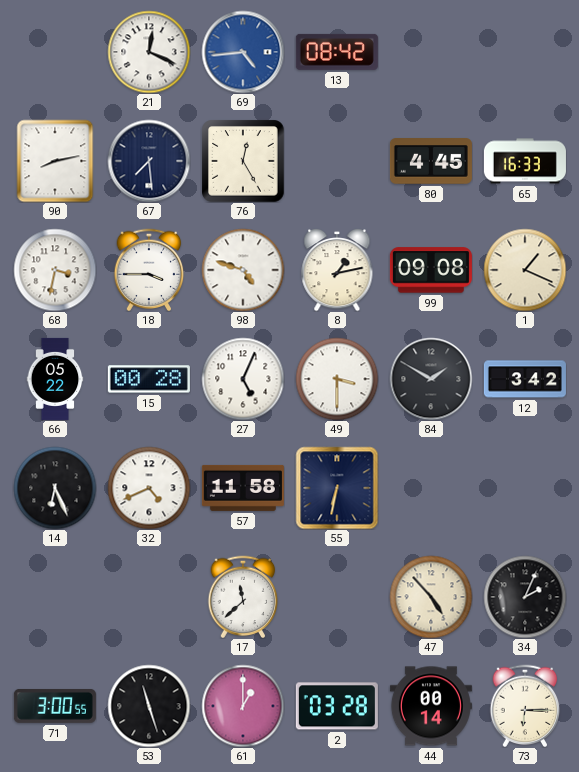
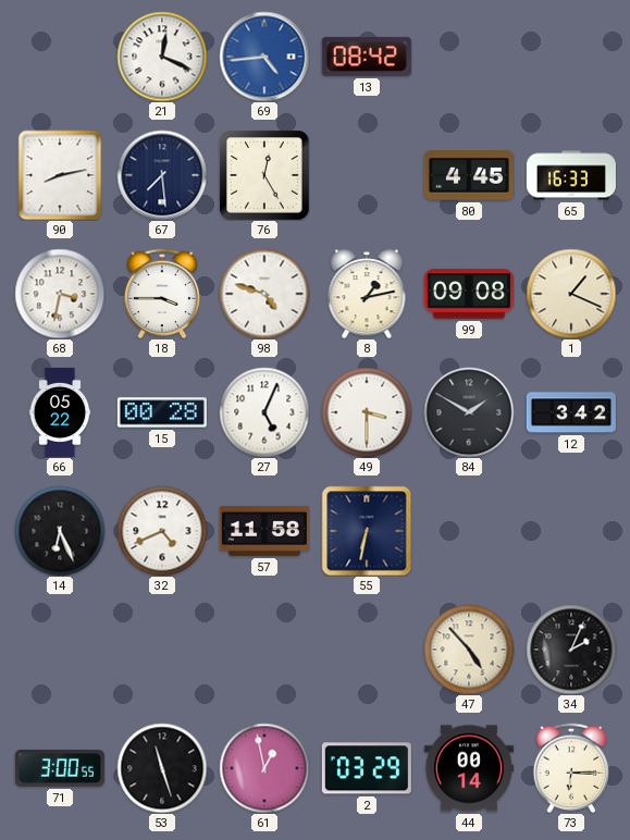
17: 11:38 -> none (243, 597)
61: 1:00 -> 12:58 (264, 768)
2: 03:28 -> 03:29 (367, 768)
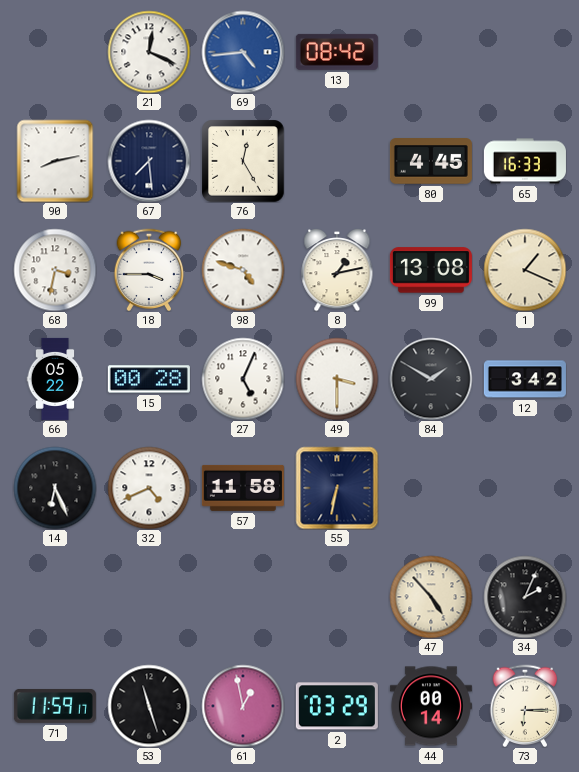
99: 09:08 -> 13:08 (431, 270)
71: 3:00 -> 11:59 (55, 706)
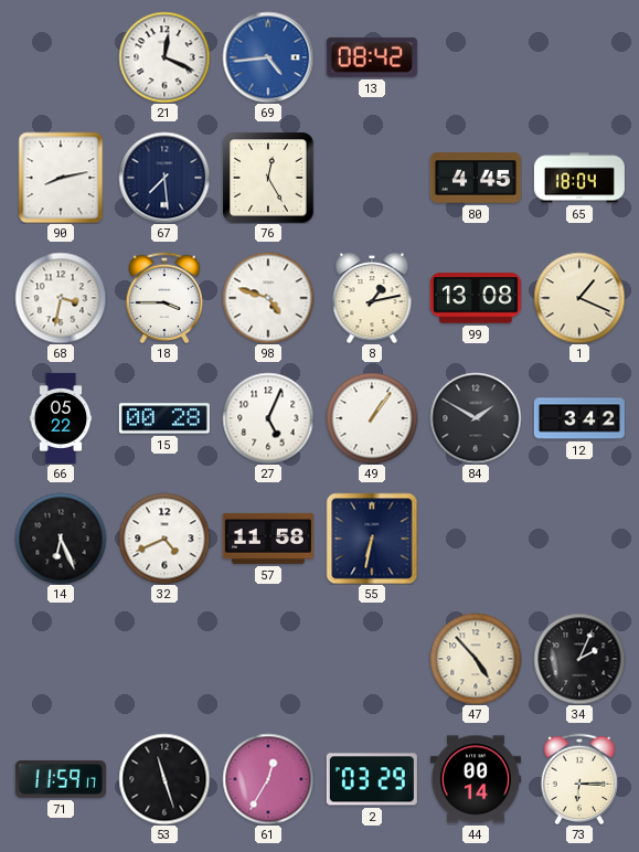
65: 16:33 -> 18:04 (579, 178)
49: 3:30 -> 1:06 (372, 418)
61: 12:58 -> 12:35 (268, 779)
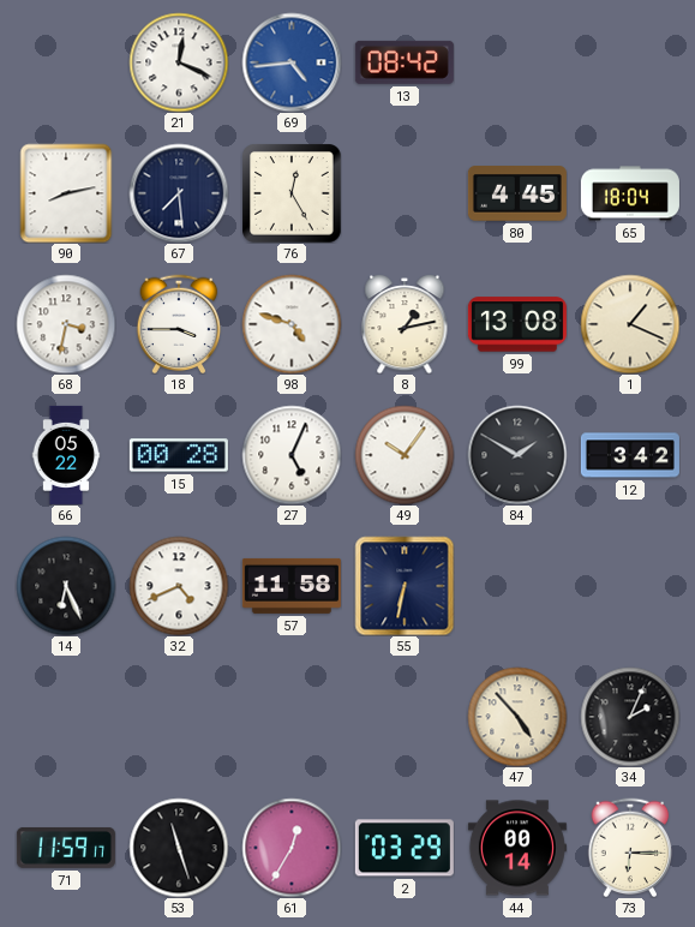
49: 1:06 -> 10:06 (405, 455)
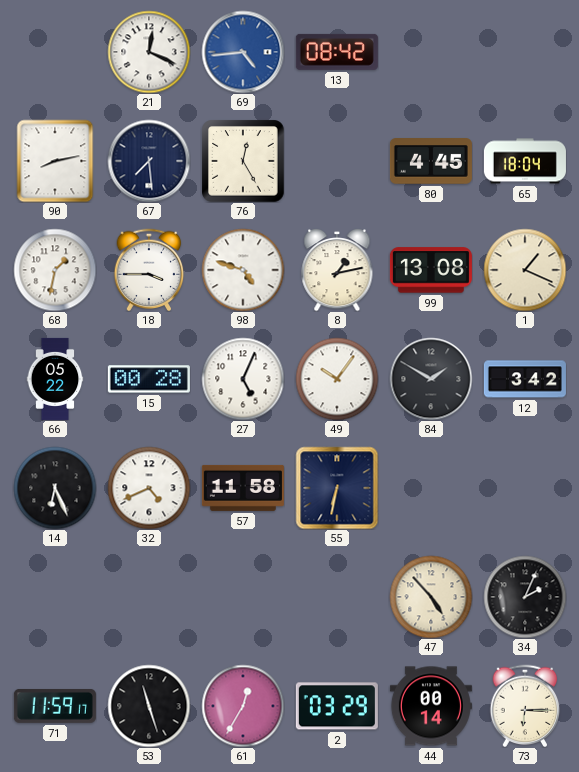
68: 3:32 -> 1:32 (55, 270)
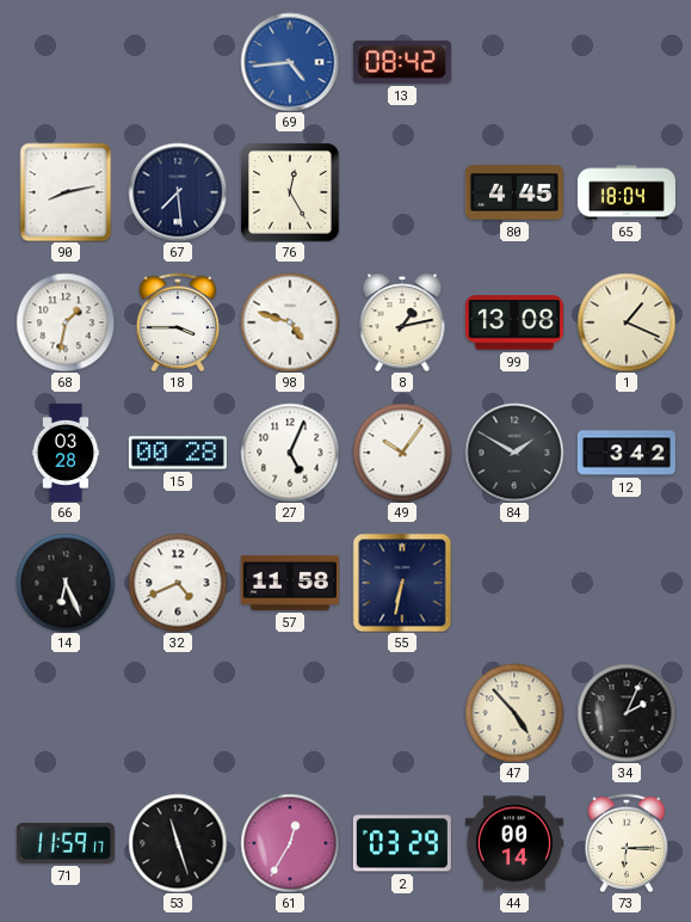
21: 12:19 -> none (149, 52)
66: 05:22 -> 03:28 (66, 453)
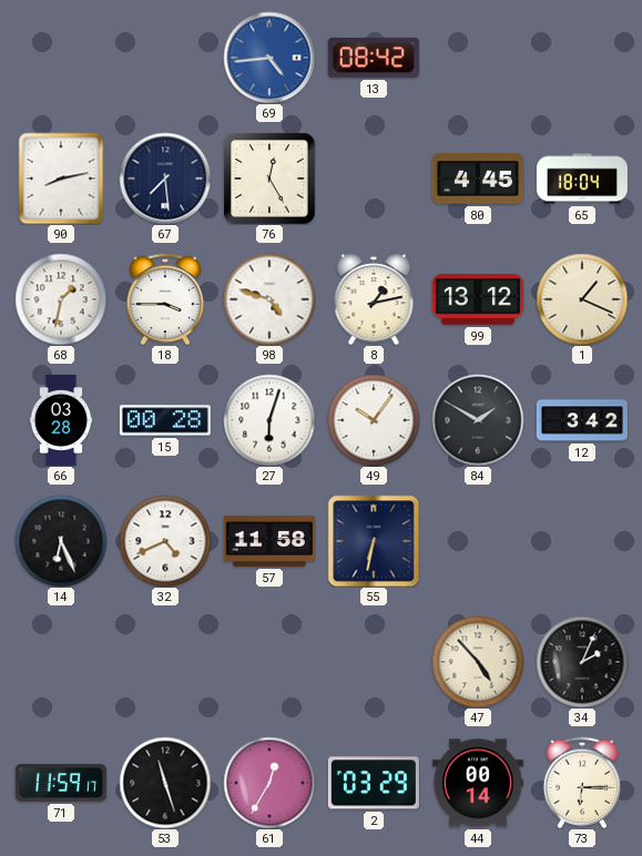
99: 13:08 -> 13:12 (478, 299)
27: 5:04 -> 6:03 (269, 420)
